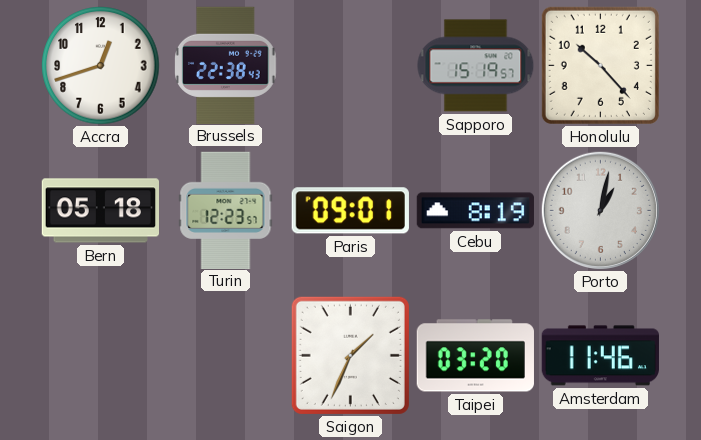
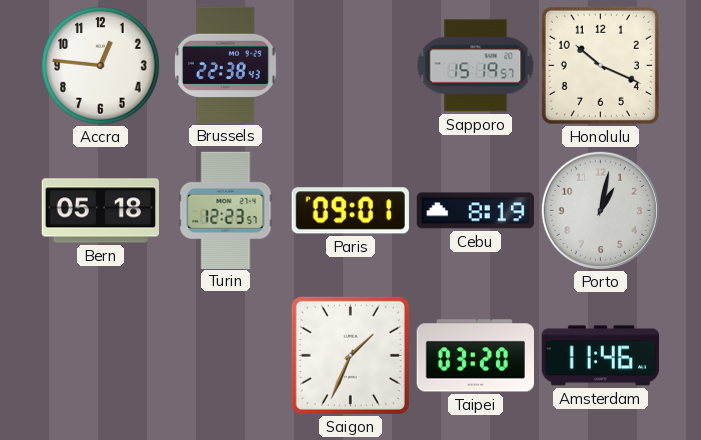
Accra: 12:42 -> 12:46 (101, 66)
Honolulu: 10:23 -> 10:19 (600, 65)
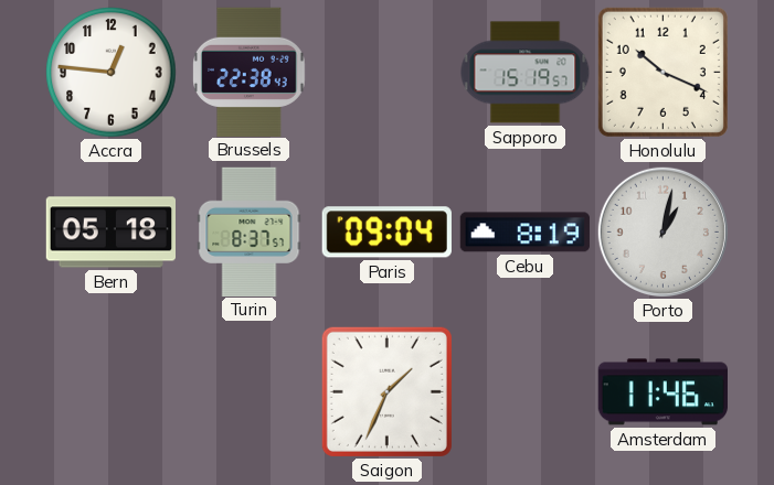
Turin: 12:23 -> 8:37 (250, 231)
Paris: 09:01 -> 09:04 (386, 233)
Taipei: 03:20 -> none (475, 356)
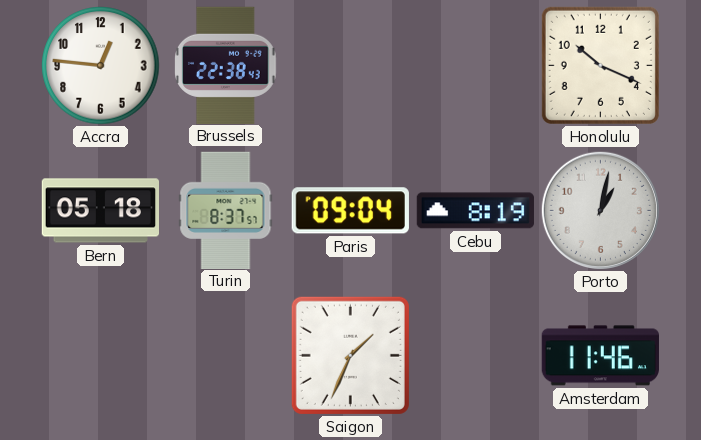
Sapporo: 15:19 -> none (526, 73)
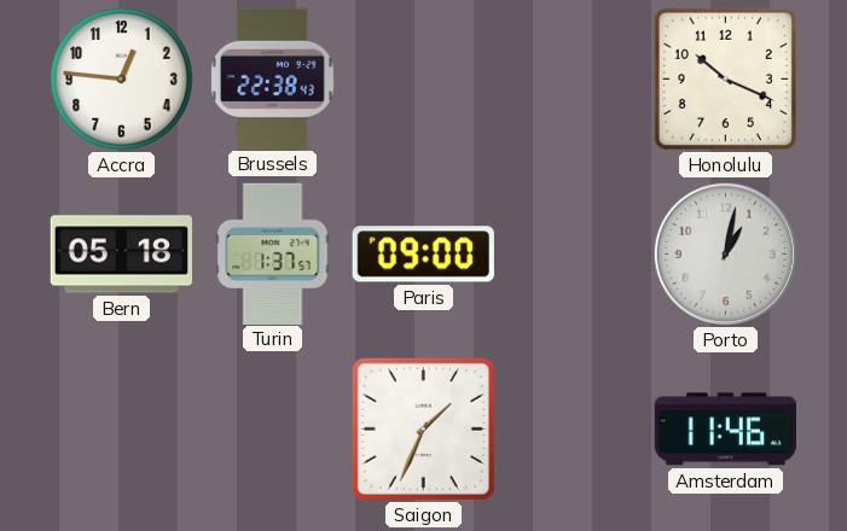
Turin: 8:37 -> 1:37 (273, 253)
Paris: 09:04 -> 09:00 (423, 255)
Cebu: 8:19 -> none (475, 211)
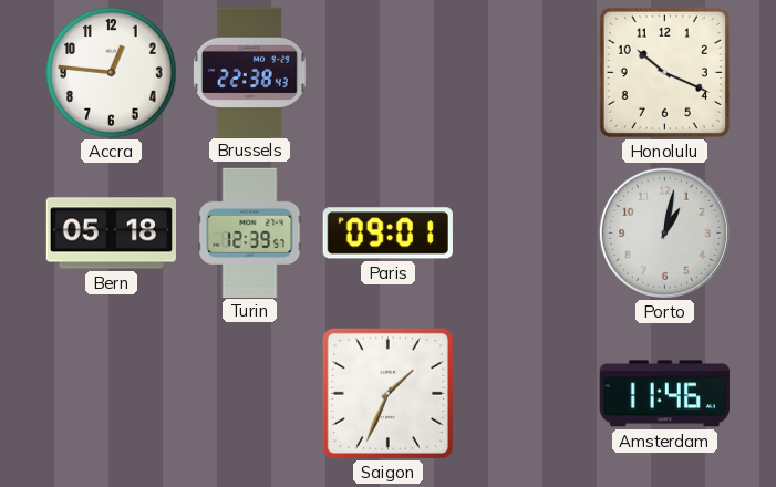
Turin: 1:37 -> 12:39 (250, 232)
Paris: 09:00 -> 09:01 (387, 234)
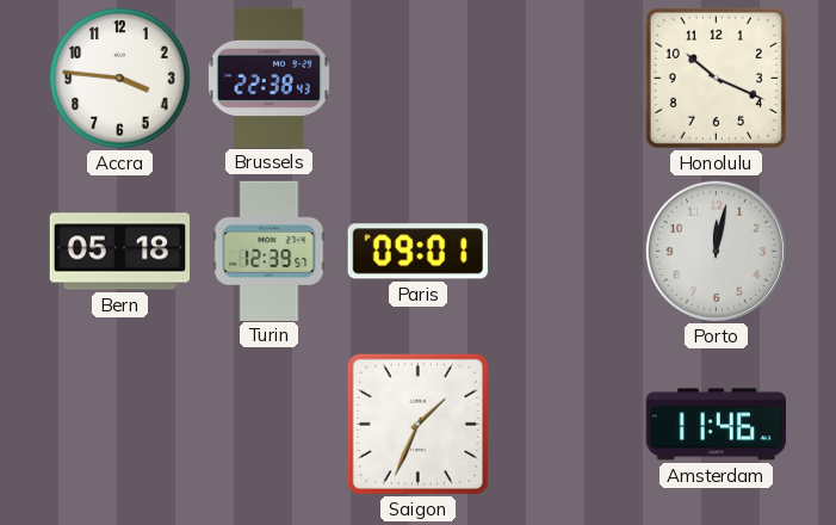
Accra: 12:46 -> 3:46 (120, 79)
Porto: 1:02 -> 12:02 (716, 251)
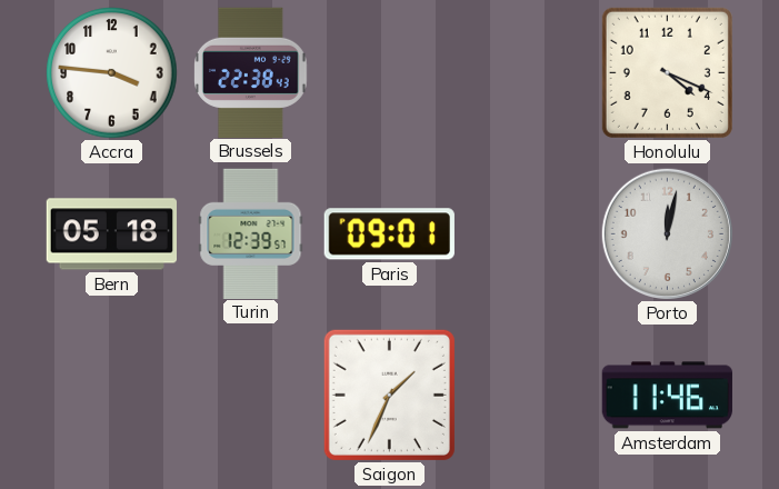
Honolulu: 10:19 -> 4:19 (667, 72)
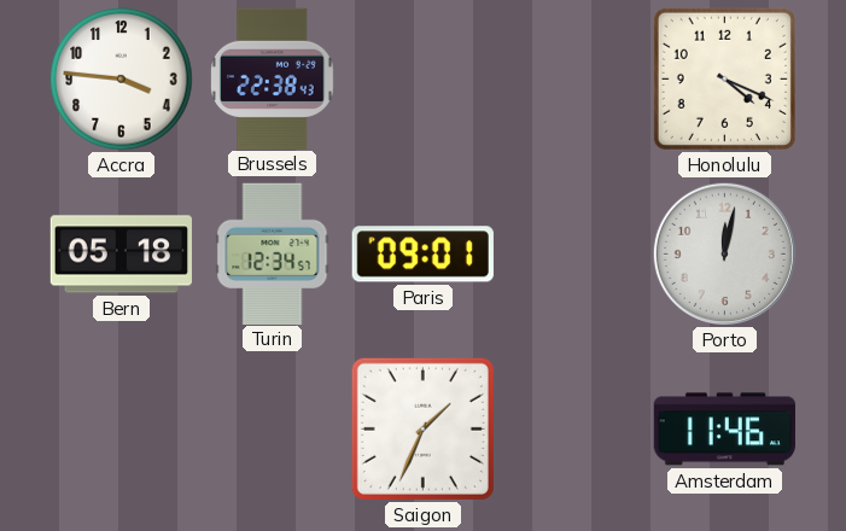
Turin: 12:39 -> 12:34 (273, 253)
